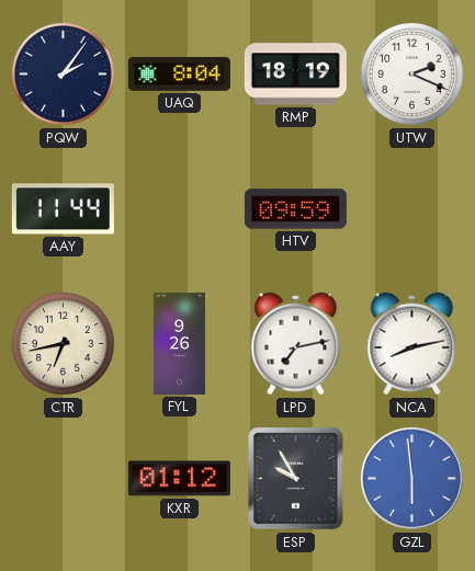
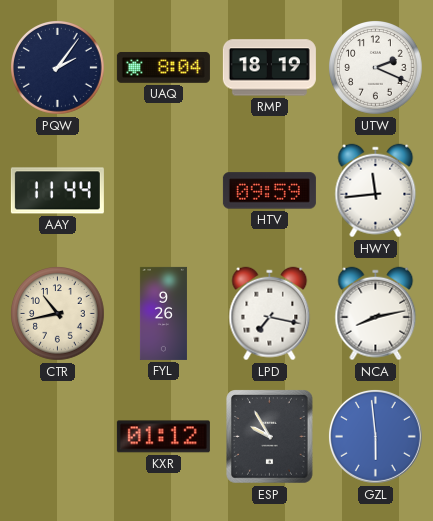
HWY: none -> 11:44 (376, 191)
CTR: 6:43 -> 10:43 (58, 314)
LPD: 7:13 -> 7:17 (270, 314)
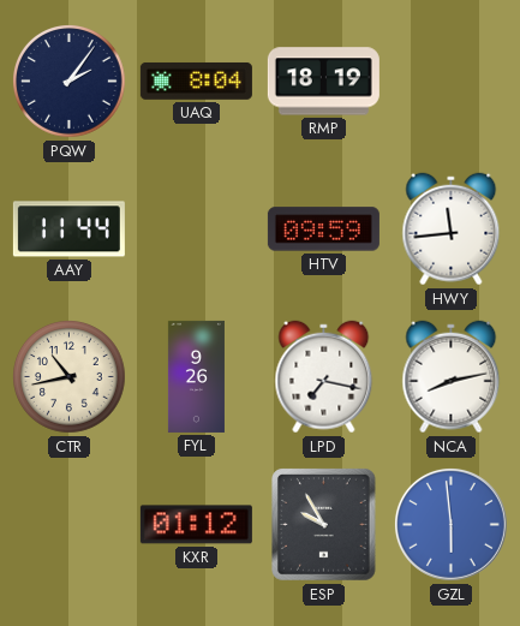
UTW: 2:19 -> none (376, 68)
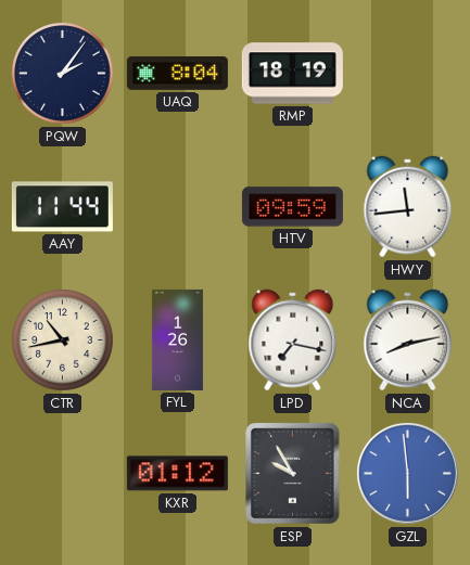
FYL: 9:26 -> 1:26 (177, 339)
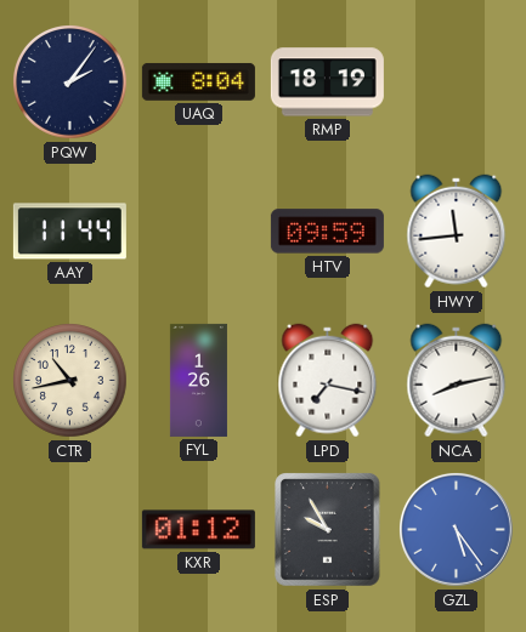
GZL: 5:59 -> 5:24 (456, 529)
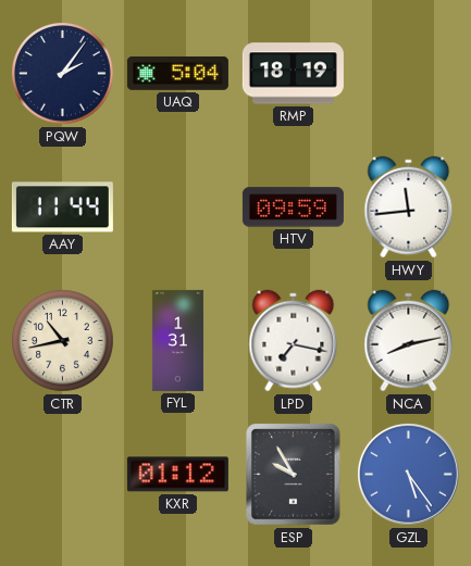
UAQ: 8:04 -> 5:04 (177, 73)
FYL: 1:26 -> 1:31 (177, 340)
